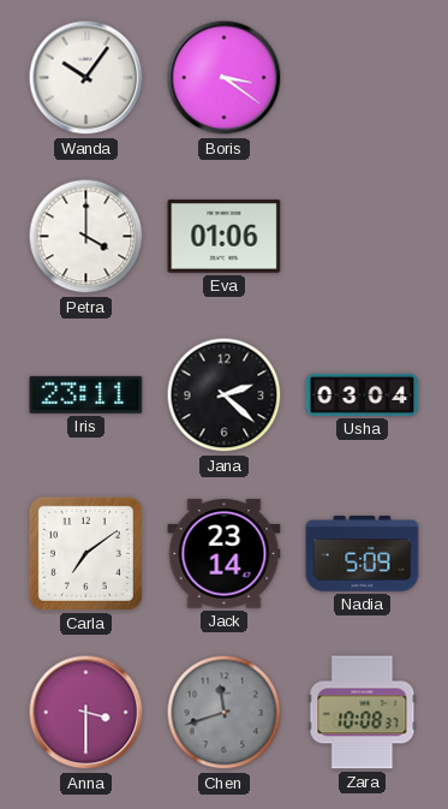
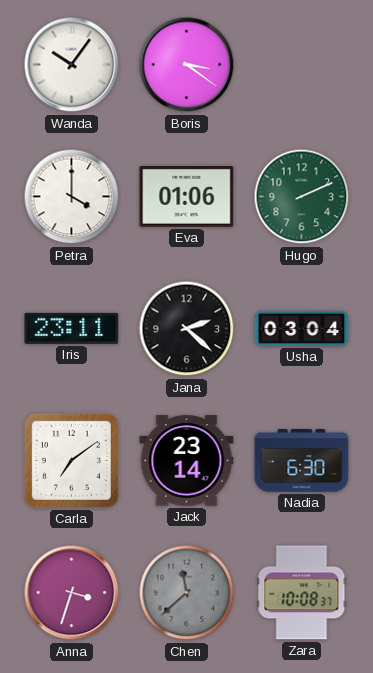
Hugo: none -> 2:11 (302, 197)
Nadia: 5:09 -> 6:30 (302, 461)
Anna: 3:30 -> 3:33 (72, 593)
Chen: 11:42 -> 11:38 (187, 593)
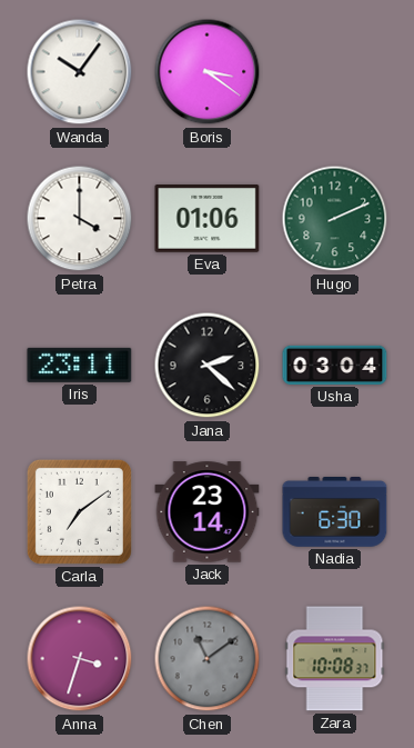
Chen: 11:38 -> 11:09 (208, 659)
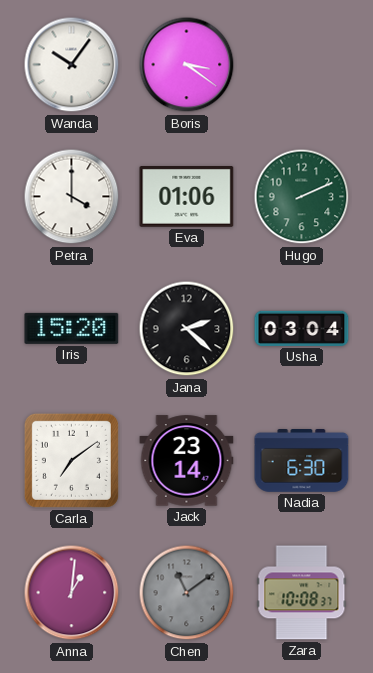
Iris: 23:11 -> 15:20 (72, 328)
Anna: 3:33 -> 1:01 (72, 593)
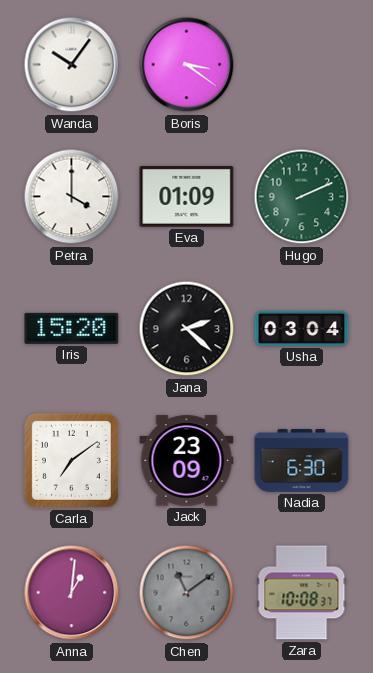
Eva: 01:06 -> 01:09 (187, 197)
Jack: 23:14 -> 23:09 (187, 461)
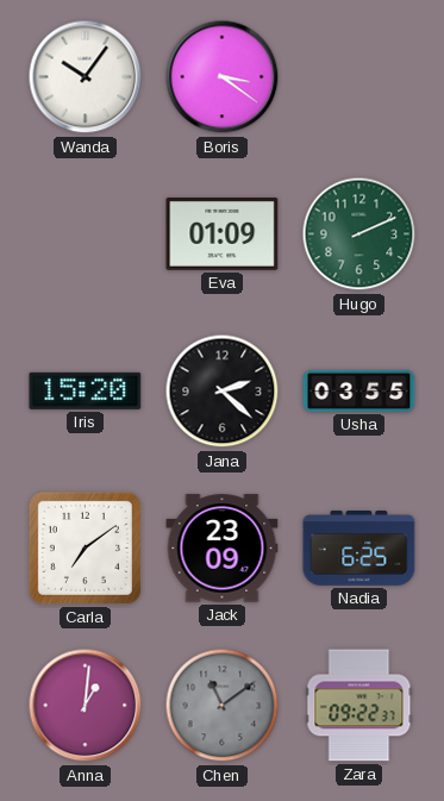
Petra: 4:00 -> none (72, 197)
Usha: 03:04 -> 03:55 (359, 390)
Nadia: 6:30 -> 6:25 (359, 549)
Zara: 10:08 -> 09:22 (359, 706)
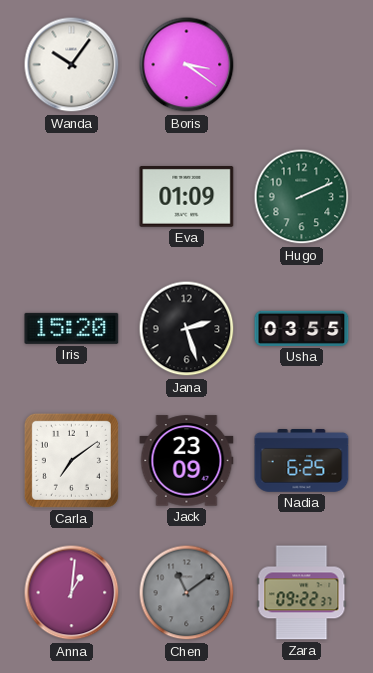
Jana: 2:22 -> 2:27 (187, 329)
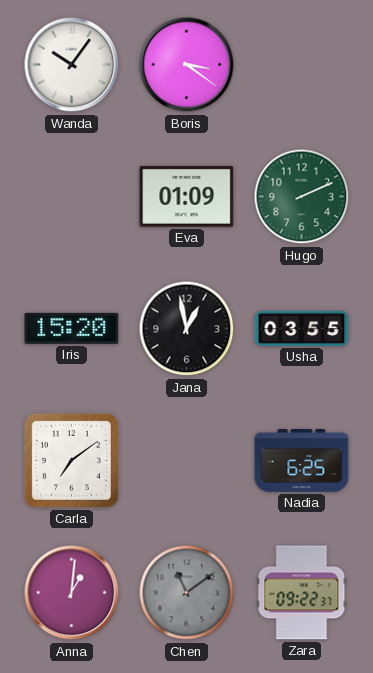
Jana: 2:27 -> 12:58 (187, 329)
Jack: 23:09 -> none (187, 461)
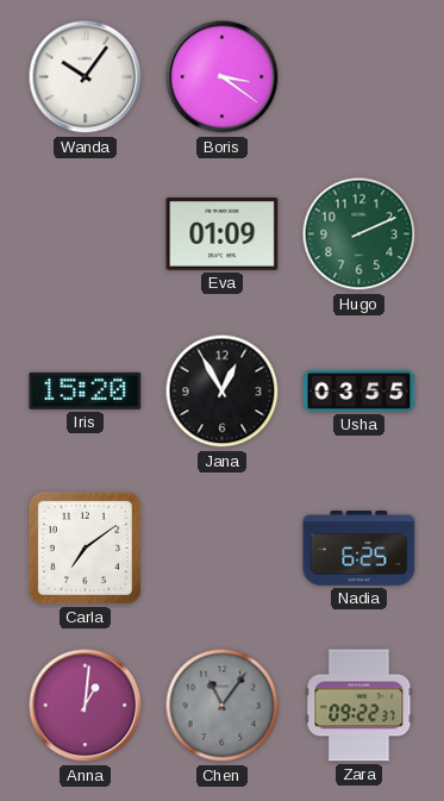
Jana: 12:58 -> 12:55 (223, 392)
Chen: 11:09 -> 11:06 (223, 706)
